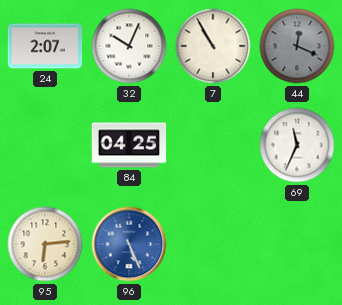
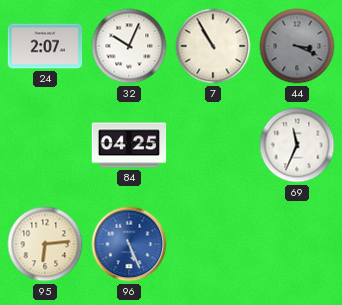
44: 12:19 -> 3:19 (297, 46)
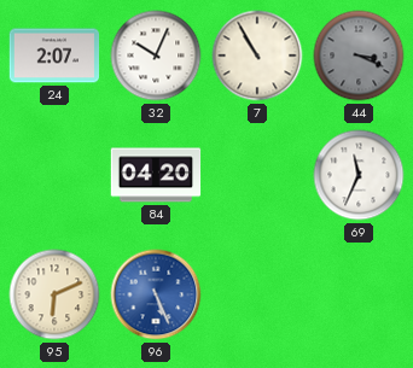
84: 04:25 -> 04:20 (156, 175)
95: 6:14 -> 6:11 (54, 294)
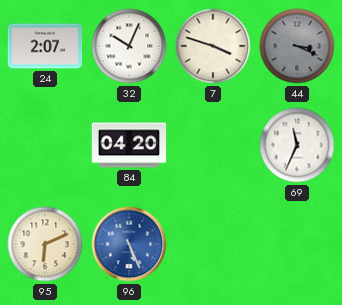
7: 10:55 -> 3:48 (213, 46)
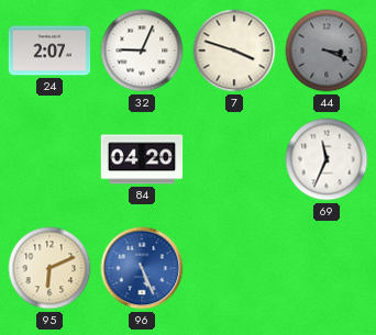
32: 10:04 -> 9:04 (142, 51)
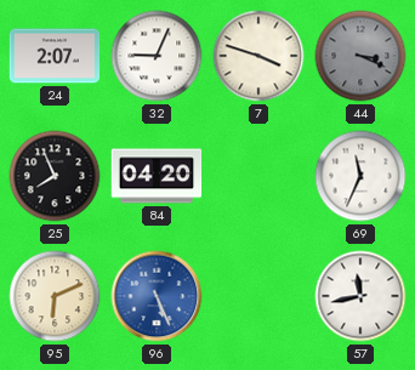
25: none -> 7:56 (55, 176)
57: none -> 11:43 (360, 296)
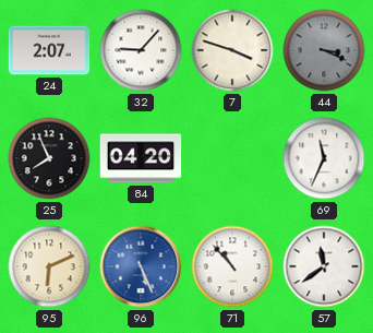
32: 9:04 -> 9:07 (141, 50)
71: none -> 10:53 (232, 266)
57: 11:43 -> 11:39 (324, 266)
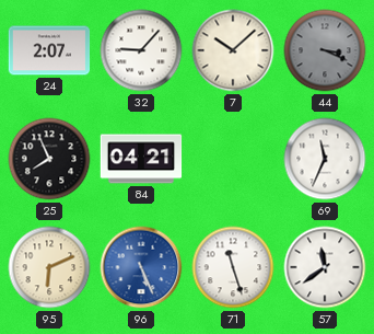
7: 3:48 -> 10:08 (233, 50)
84: 04:20 -> 04:21 (141, 159)
71: 10:53 -> 11:27 (233, 267)
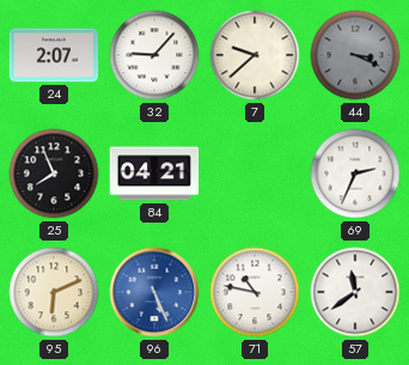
7: 10:08 -> 9:38 (255, 55)
69: 11:34 -> 2:34 (355, 174)
71: 11:27 -> 10:47 (255, 292)
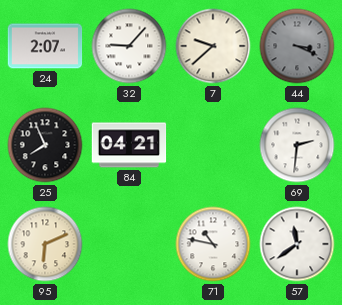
69: 2:34 -> 2:31 (297, 145)
96: 5:26 -> none (154, 292)
